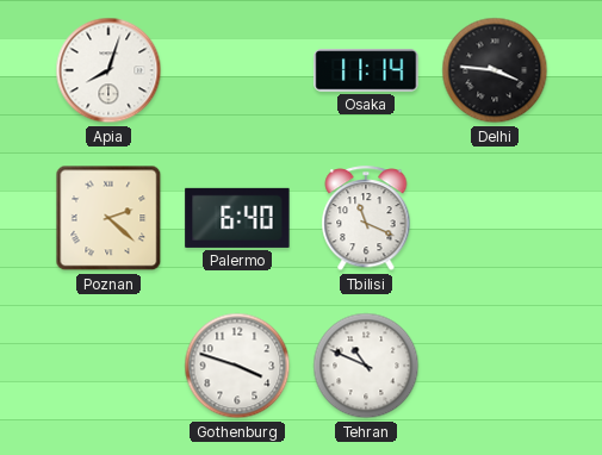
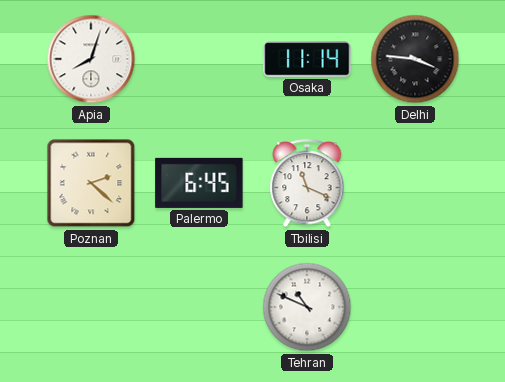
Palermo: 6:40 -> 6:45 (199, 183)
Gothenburg: 3:48 -> none (237, 366)
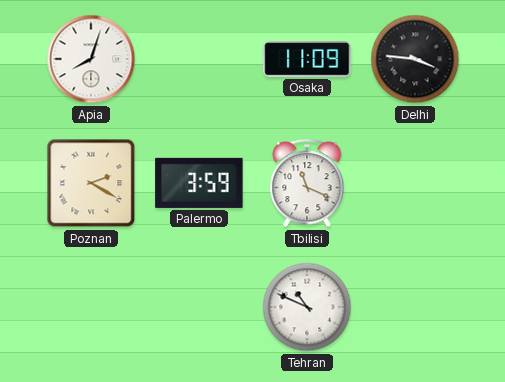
Osaka: 11:14 -> 11:09 (307, 59)
Poznan: 2:22 -> 2:20 (91, 183)
Palermo: 6:45 -> 3:59 (199, 183)
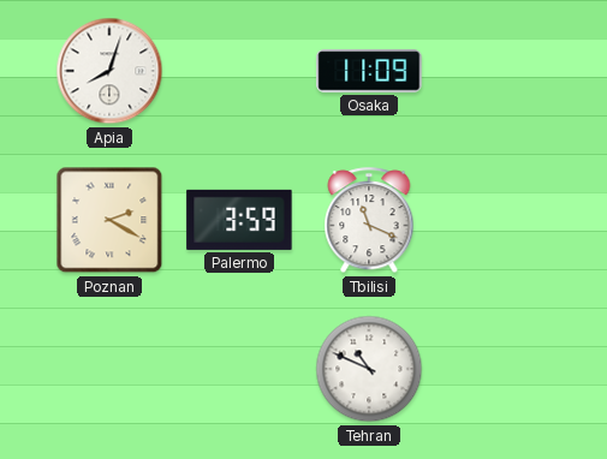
Delhi: 3:46 -> none (415, 59)
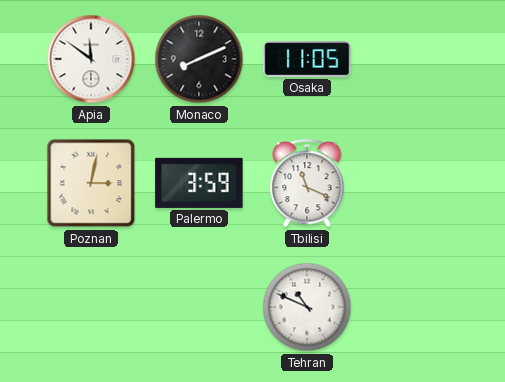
Apia: 8:03 -> 11:51 (91, 59)
Monaco: none -> 8:11 (199, 59)
Osaka: 11:09 -> 11:05 (307, 59)
Poznan: 2:20 -> 3:02 (91, 183)
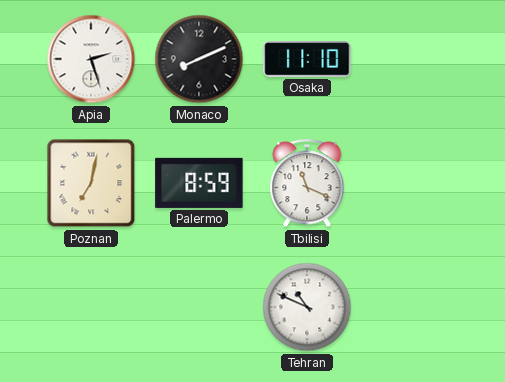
Apia: 11:51 -> 2:27 (91, 59)
Osaka: 11:05 -> 11:10 (307, 59)
Poznan: 3:02 -> 7:02 (91, 183)
Palermo: 3:59 -> 8:59 (199, 183)
